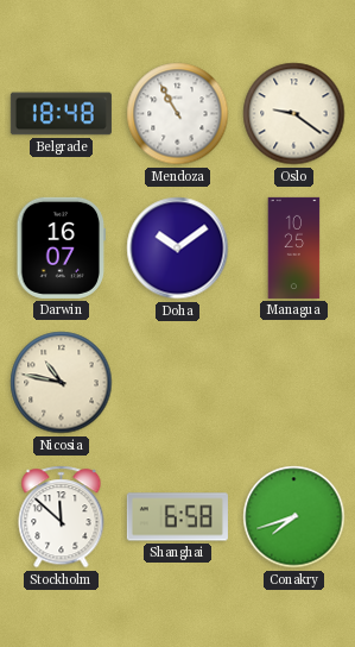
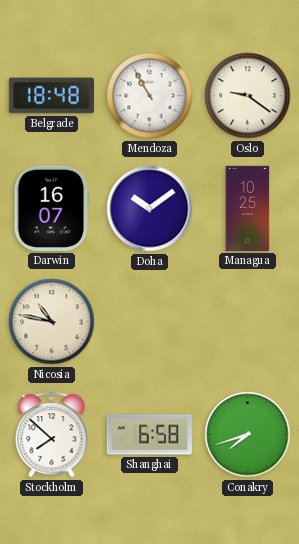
Stockholm: 11:52 -> 7:52 (52, 435)
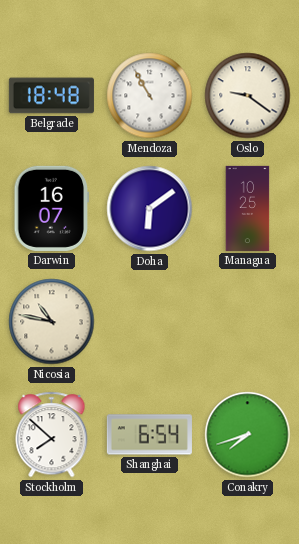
Doha: 10:09 -> 6:09 (150, 209)
Shanghai: 6:58 -> 6:54 (149, 435)
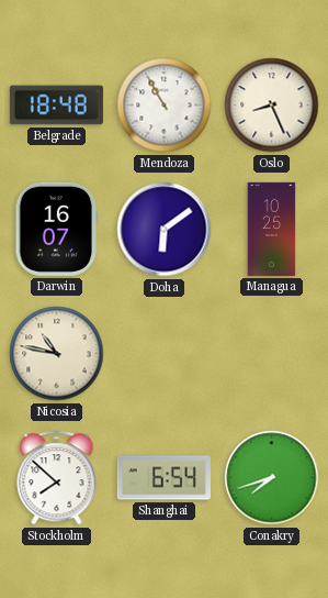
Oslo: 9:21 -> 8:26 (272, 106)
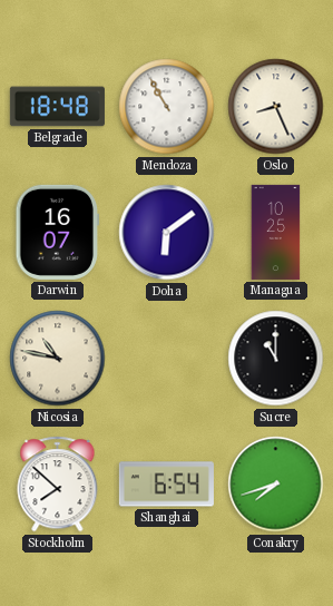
Sucre: none -> 11:00 (276, 359)
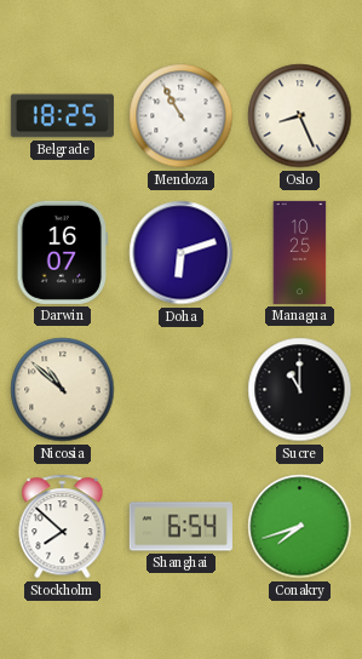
Belgrade: 18:48 -> 18:25 (62, 116)
Doha: 6:09 -> 6:12 (182, 253)
Nicosia: 10:47 -> 10:52 (63, 390)
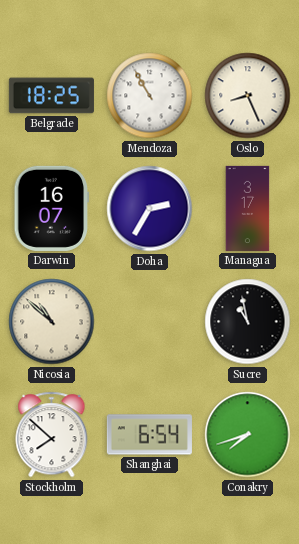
Doha: 6:12 -> 2:35 (150, 209)
Managua: 10:25 -> 3:17 (248, 208)
Sucre: 11:00 -> 10:58 (248, 322)
